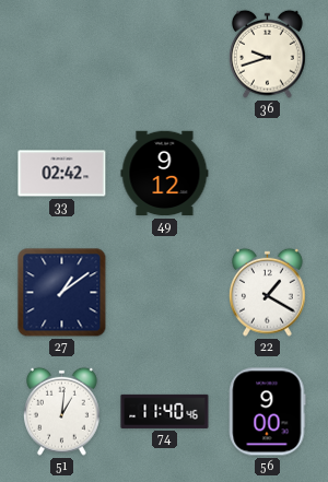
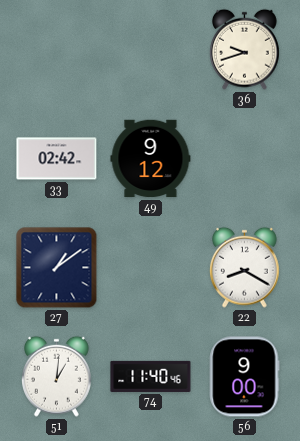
22: 1:20 -> 8:20 (244, 267)
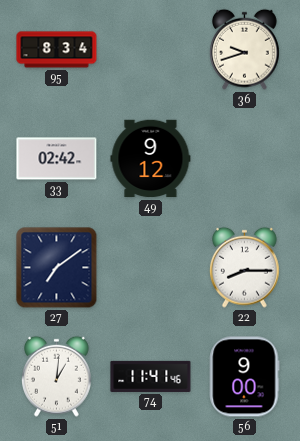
95: none -> 8:34 (57, 50)
27: 1:09 -> 7:09 (57, 268)
22: 8:20 -> 8:15 (244, 267)
74: 11:40 -> 11:41 (151, 376)
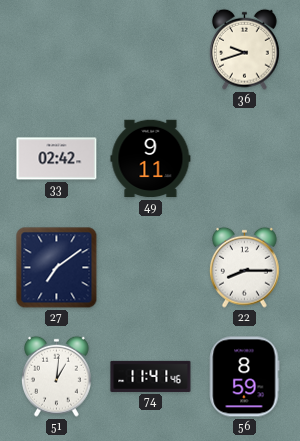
95: 8:34 -> none (57, 50)
49: 9:12 -> 9:11 (151, 159)
56: 9:00 -> 8:59 (244, 377)
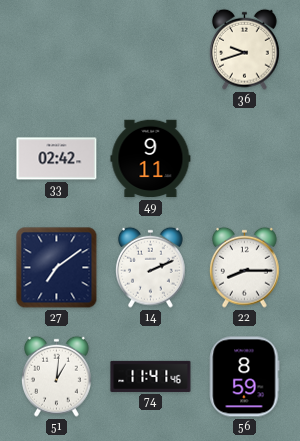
14: none -> 2:11 (150, 267)
